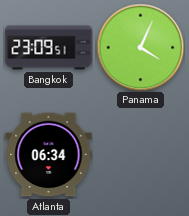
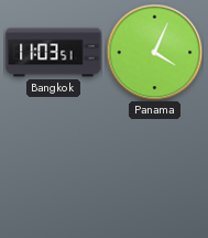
Bangkok: 23:09 -> 11:03 (54, 53)
Atlanta: 06:34 -> none (49, 155)
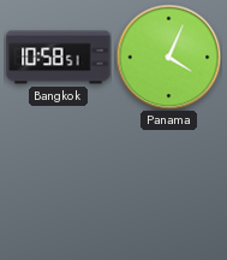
Bangkok: 11:03 -> 10:58 (59, 58)
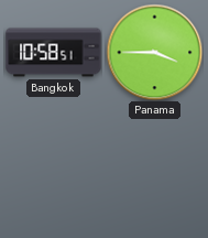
Panama: 4:04 -> 3:45 (154, 52)
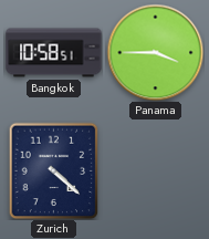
Zurich: none -> 4:22 (54, 170)
